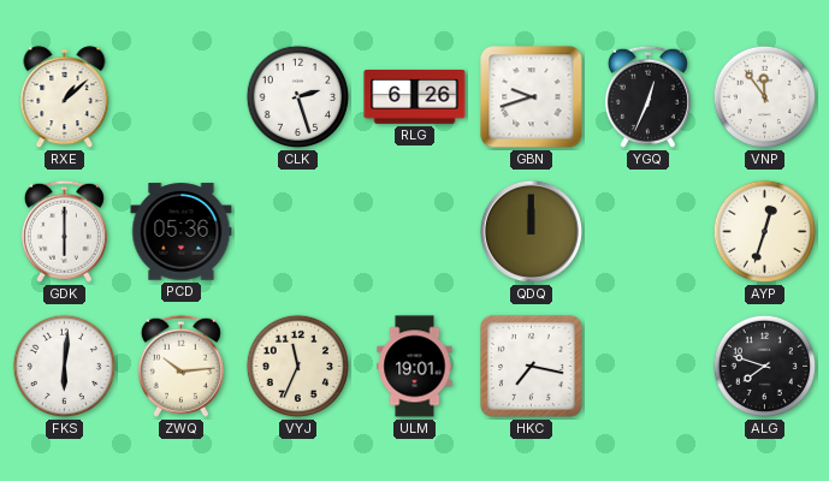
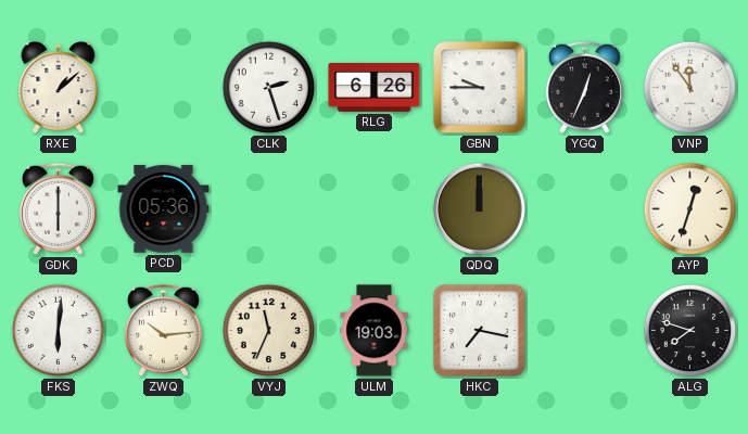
GBN: 9:42 -> 9:45 (480, 88)
ULM: 19:01 -> 19:03 (375, 331)
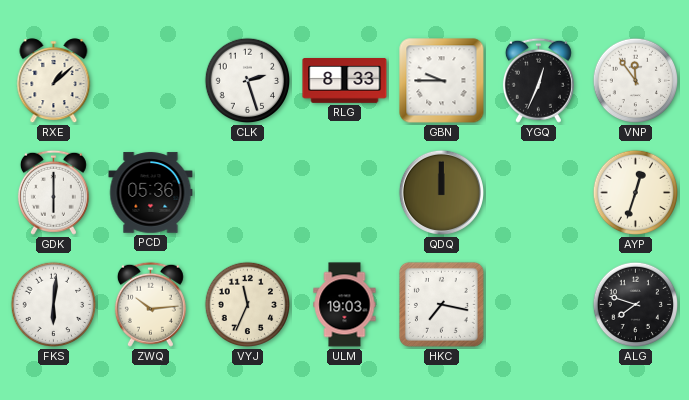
RLG: 6:26 -> 8:33 (345, 81)
